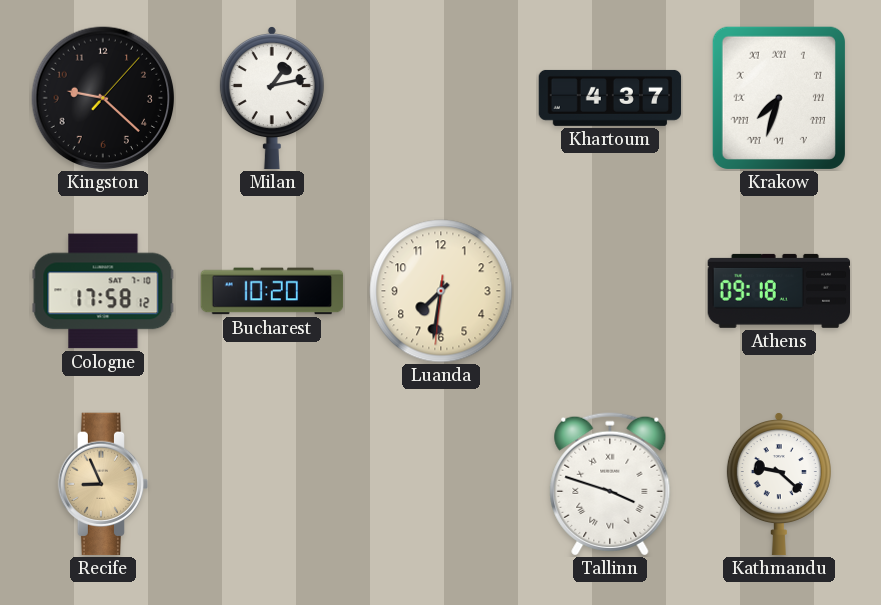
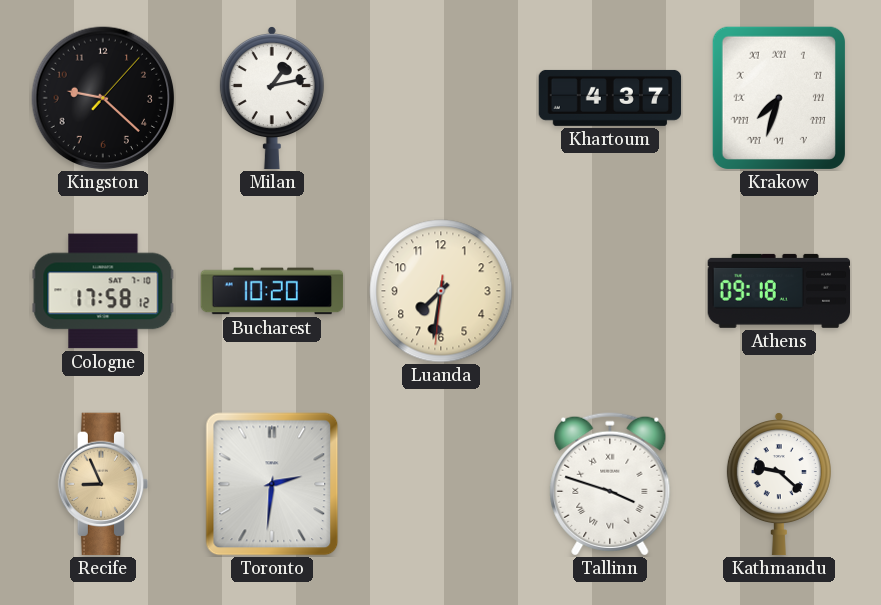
Toronto: none -> 2:31 (272, 484)
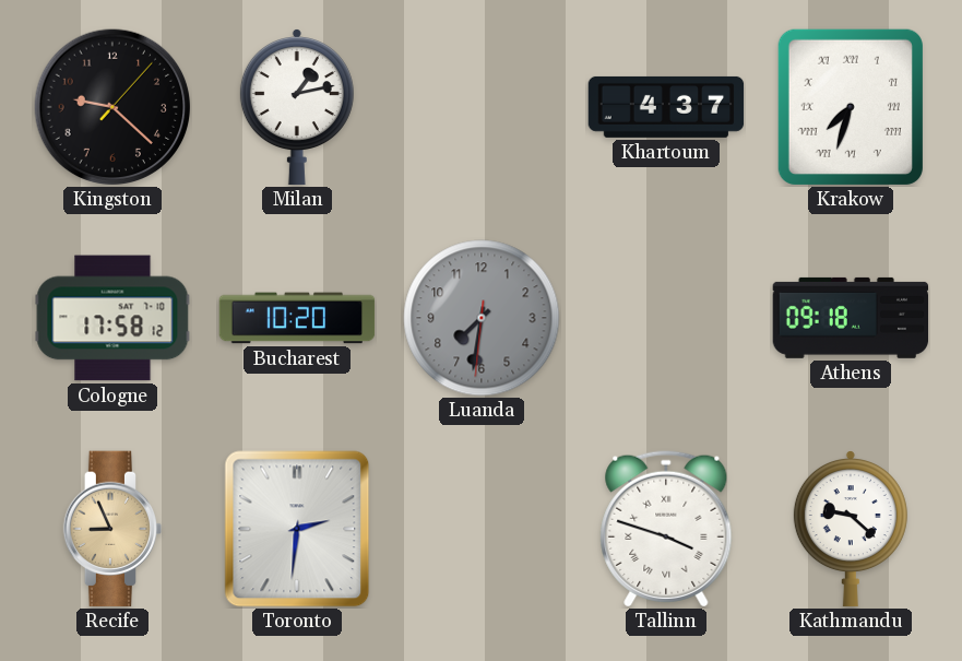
Luanda dial: cream -> grey (482, 318)
